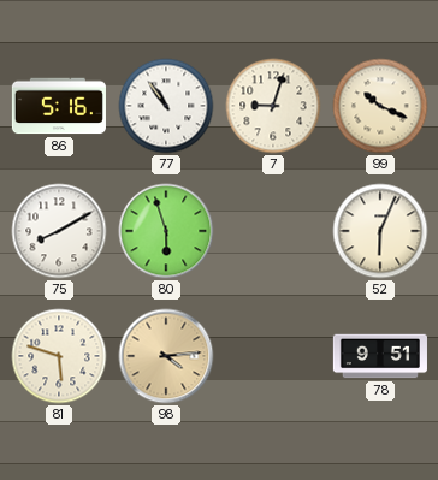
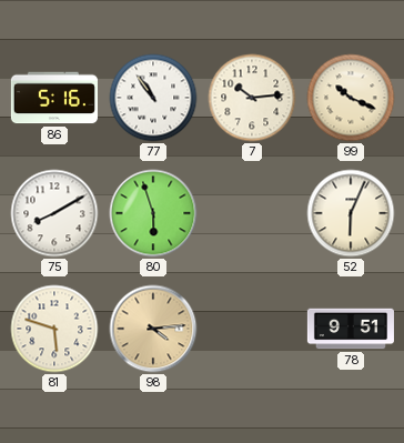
7: 9:03 -> 10:14 (252, 98)
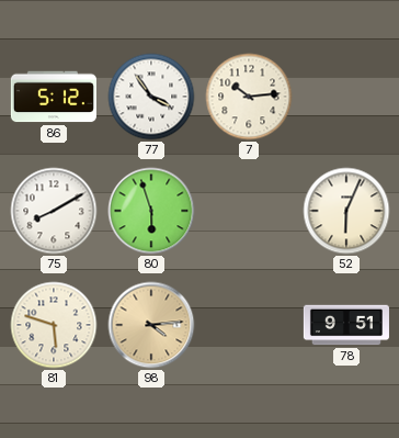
86: 5:16 -> 5:12 (54, 97)
77: 10:54 -> 3:54 (151, 97)
99: 10:19 -> none (351, 98)
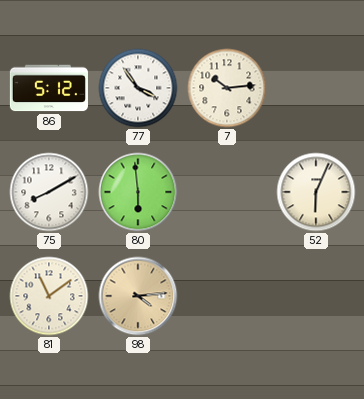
80: 5:57 -> 5:59 (138, 192)
81: 5:48 -> 11:09 (49, 296)
78: 9:51 -> none (346, 325)
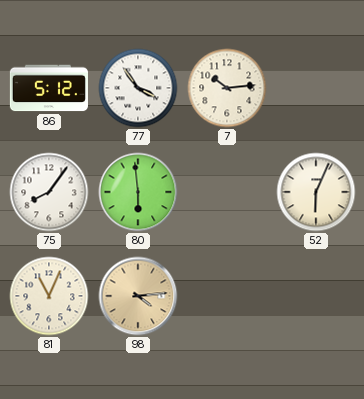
75: 8:10 -> 8:06 (49, 192)
81: 11:09 -> 11:04 (49, 296)
